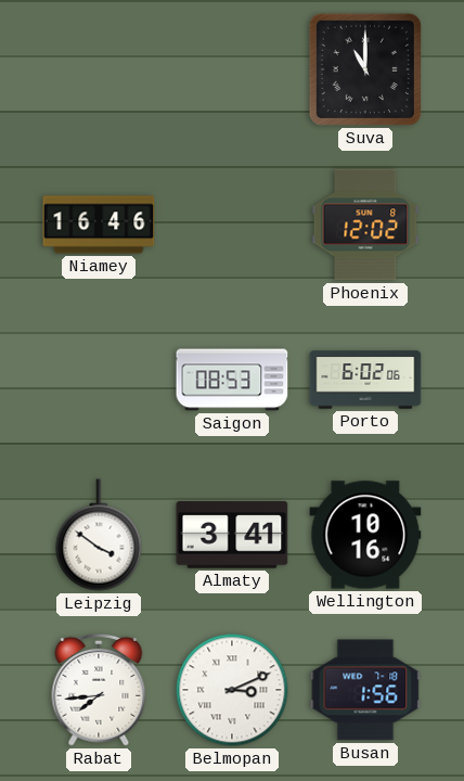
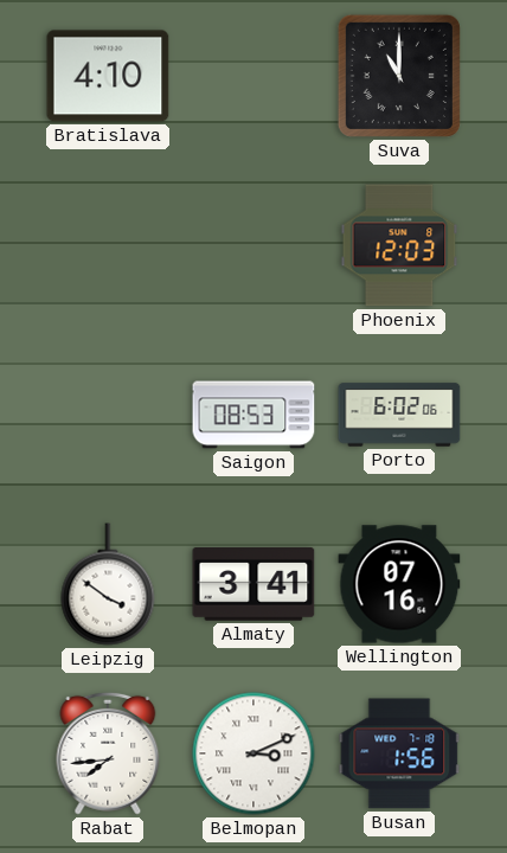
Bratislava: none -> 4:10 (108, 76)
Niamey: 16:46 -> none (99, 225)
Phoenix: 12:02 -> 12:03 (399, 245)
Wellington: 10:16 -> 07:16 (399, 584)
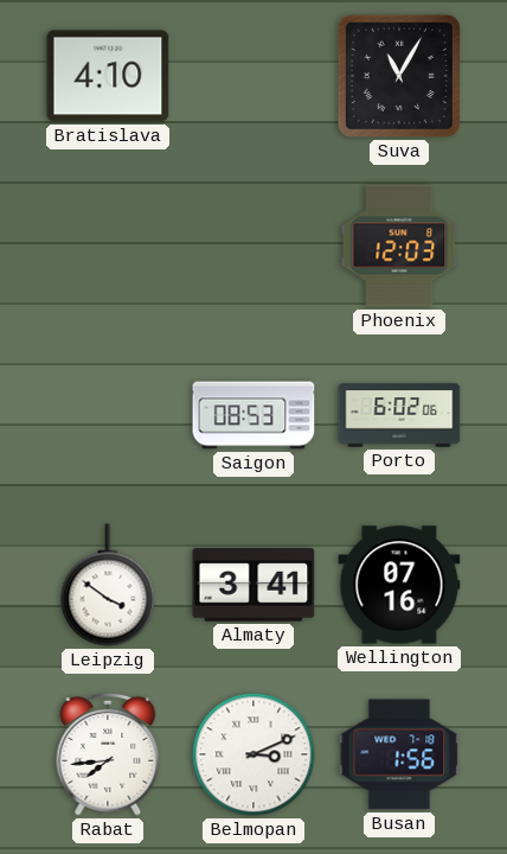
Suva: 11:00 -> 11:05 (399, 76)
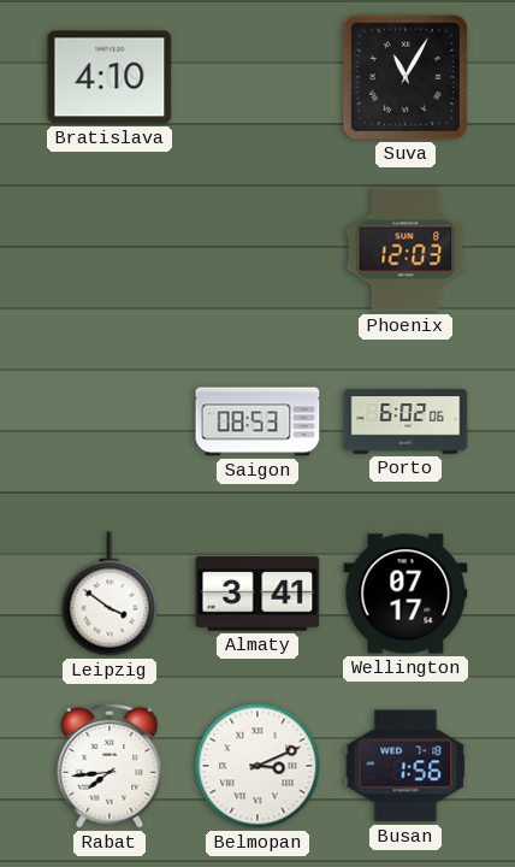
Wellington: 07:16 -> 07:17 (406, 594)
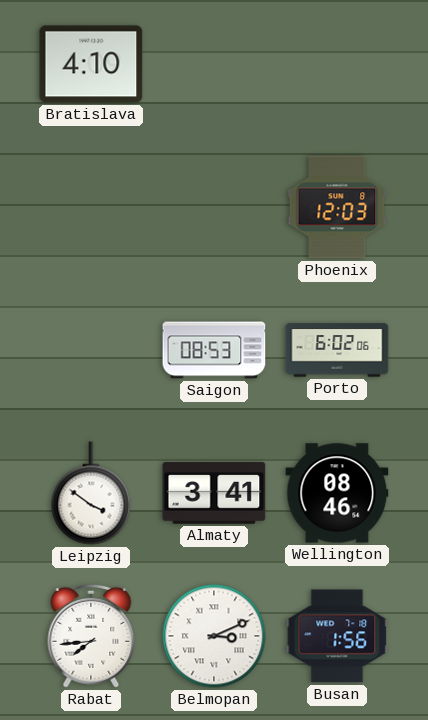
Suva: 11:05 -> none (406, 77)
Wellington: 07:17 -> 08:46 (337, 493)
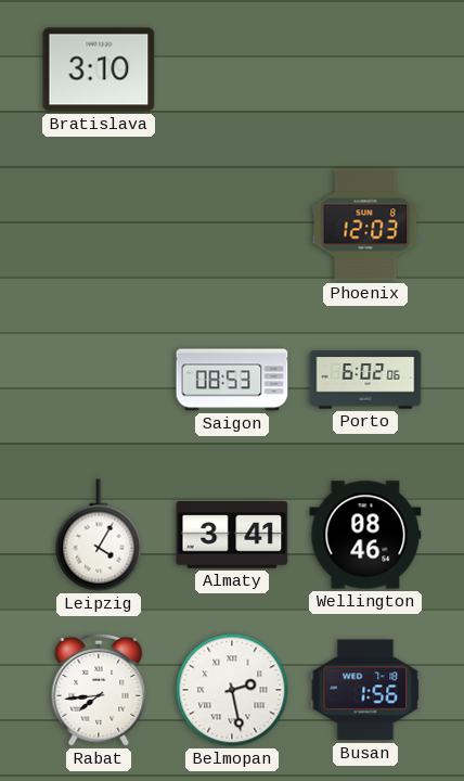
Bratislava: 4:10 -> 3:10 (99, 69)
Leipzig: 3:51 -> 4:05 (99, 535)
Belmopan: 3:11 -> 2:28 (232, 690)
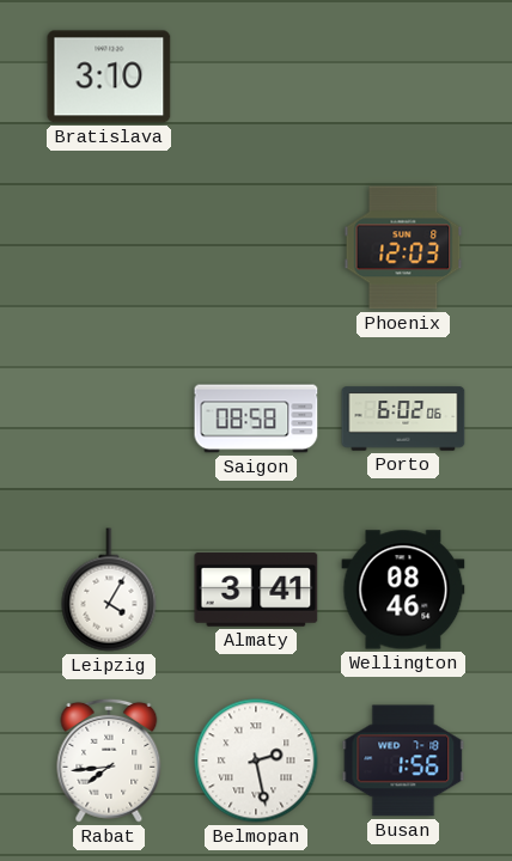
Saigon: 08:53 -> 08:58 (256, 419)
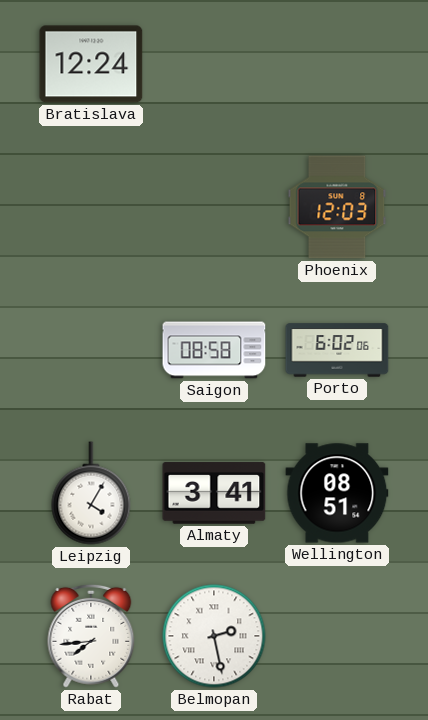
Bratislava: 3:10 -> 12:24 (91, 64)
Wellington: 08:46 -> 08:51 (337, 493)
Busan: 1:56 -> none (403, 761)
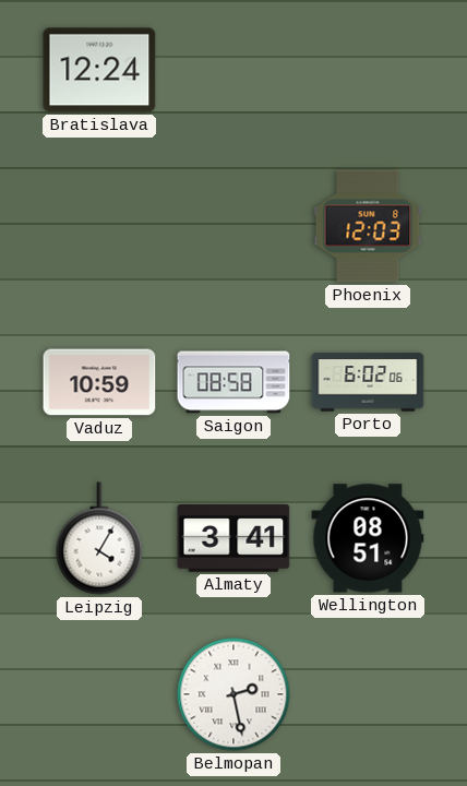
Vaduz: none -> 10:59 (99, 382)
Rabat: 7:44 -> none (91, 636)
